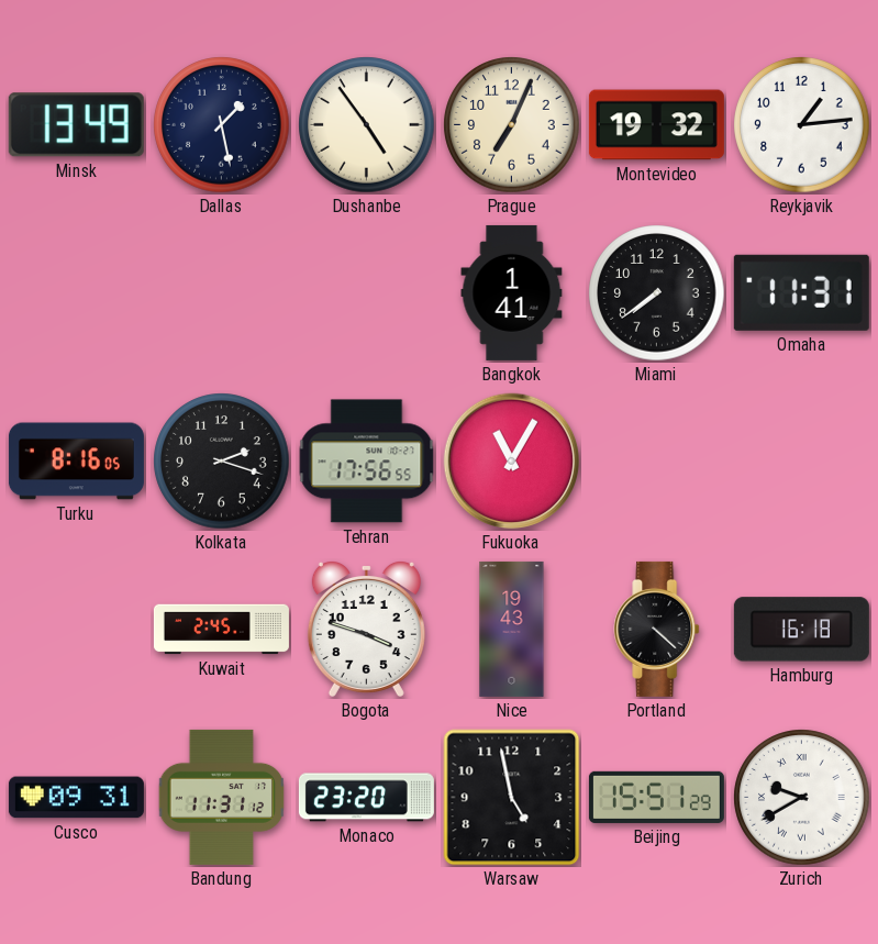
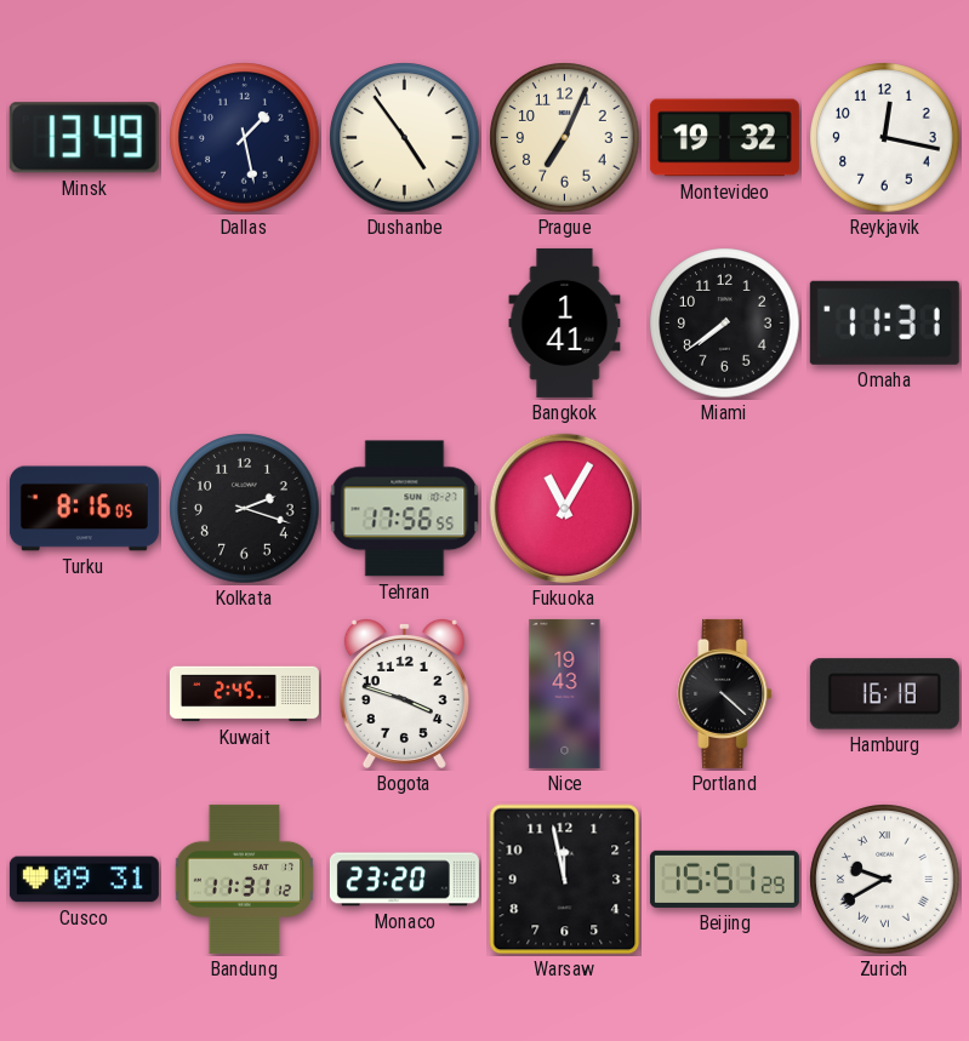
Reykjavik: 1:14 -> 12:17 (885, 138)
Warsaw: 4:58 -> 11:58 (565, 880)
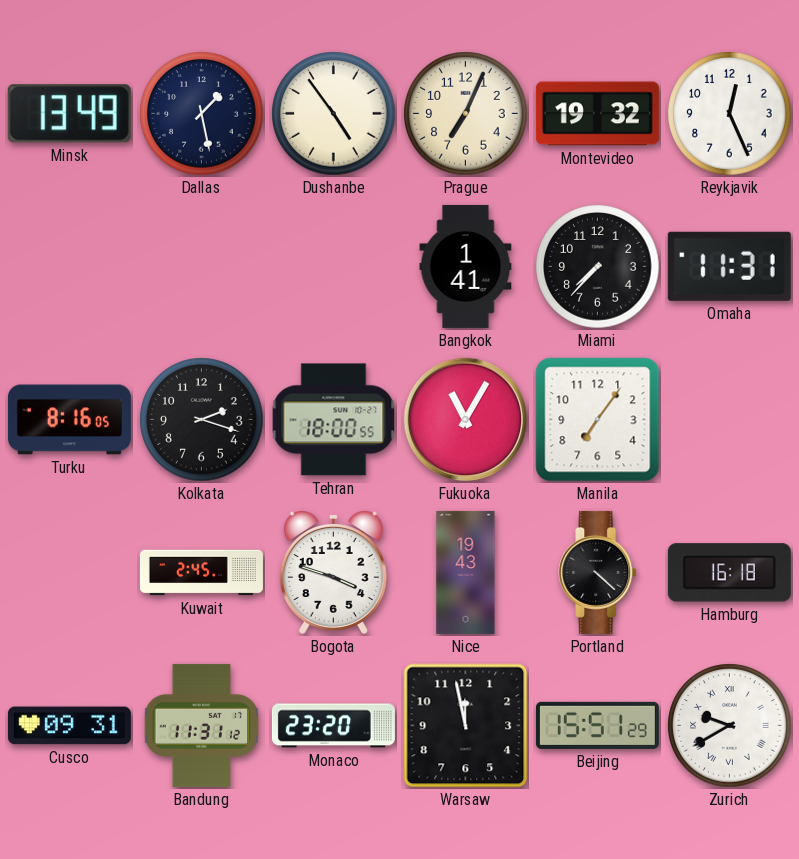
Reykjavik: 12:17 -> 12:26 (730, 114)
Miami: 7:39 -> 7:37 (598, 267)
Tehran: 17:56 -> 18:00 (334, 420)
Manila: none -> 7:06 (598, 420)
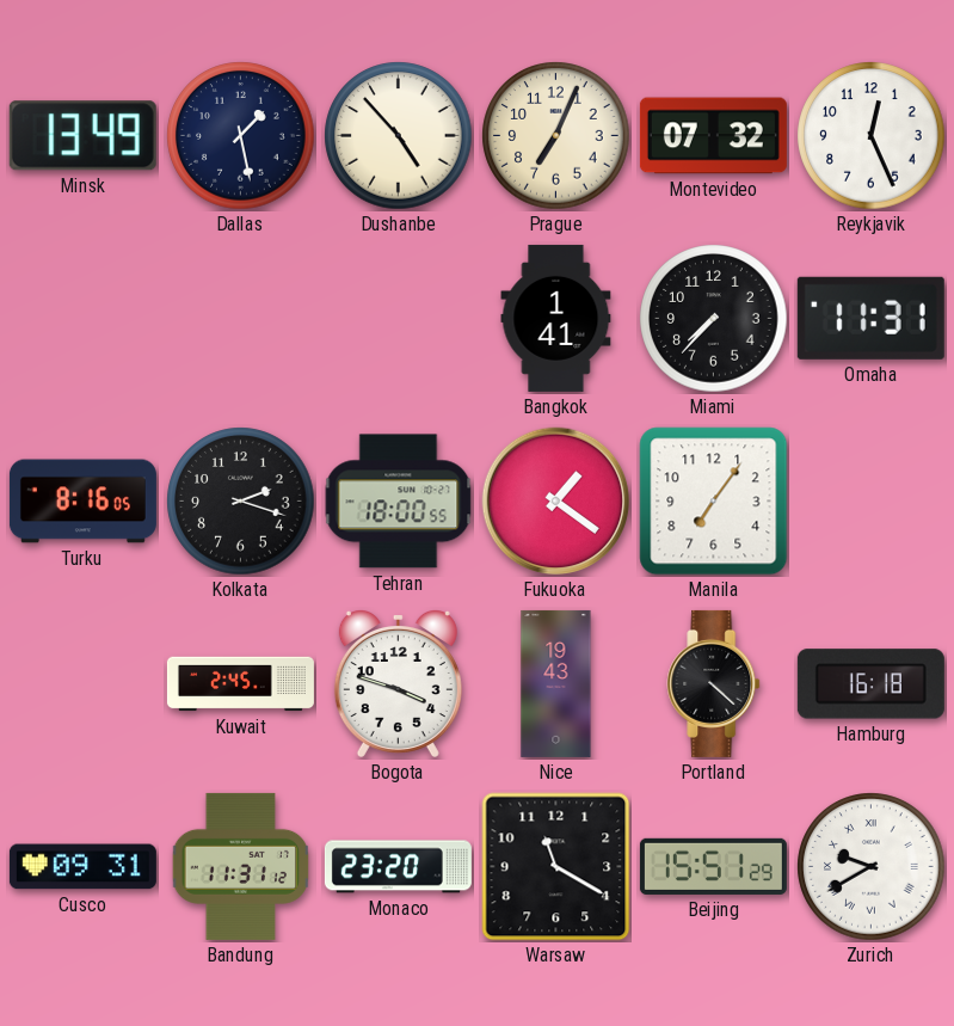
Dushanbe: 4:54 -> 4:53 (399, 136)
Montevideo: 19:32 -> 07:32 (713, 136)
Fukuoka: 11:05 -> 1:21 (556, 502)
Warsaw: 11:58 -> 11:20 (556, 867)
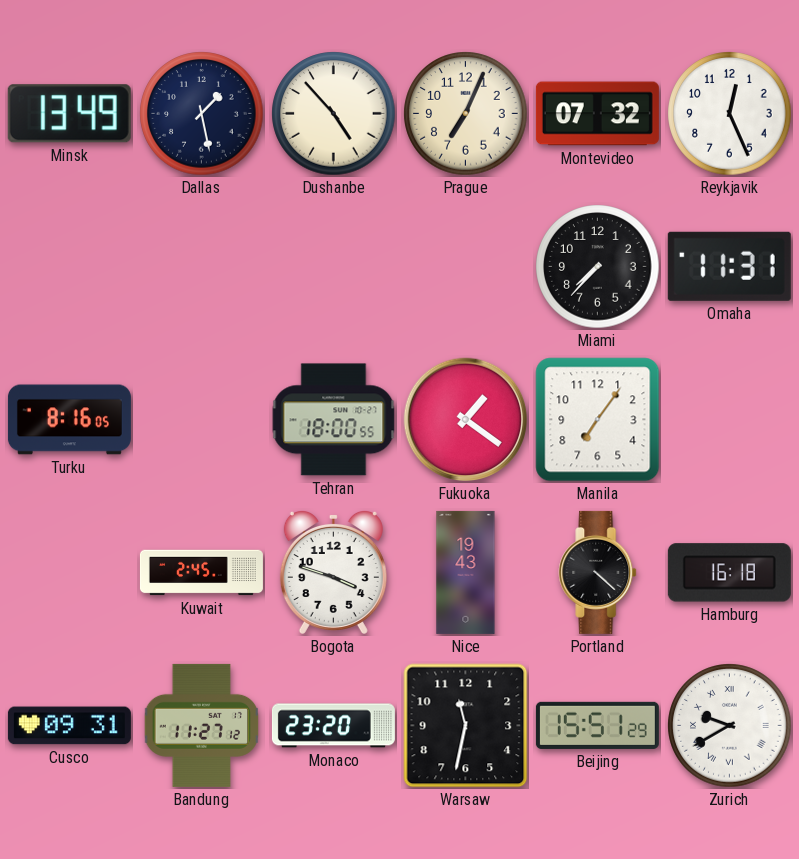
Bangkok: 1:41 -> none (556, 318)
Kolkata: 2:18 -> none (241, 502)
Bandung: 11:31 -> 11:27 (202, 725)
Warsaw: 11:20 -> 11:32 (466, 726)
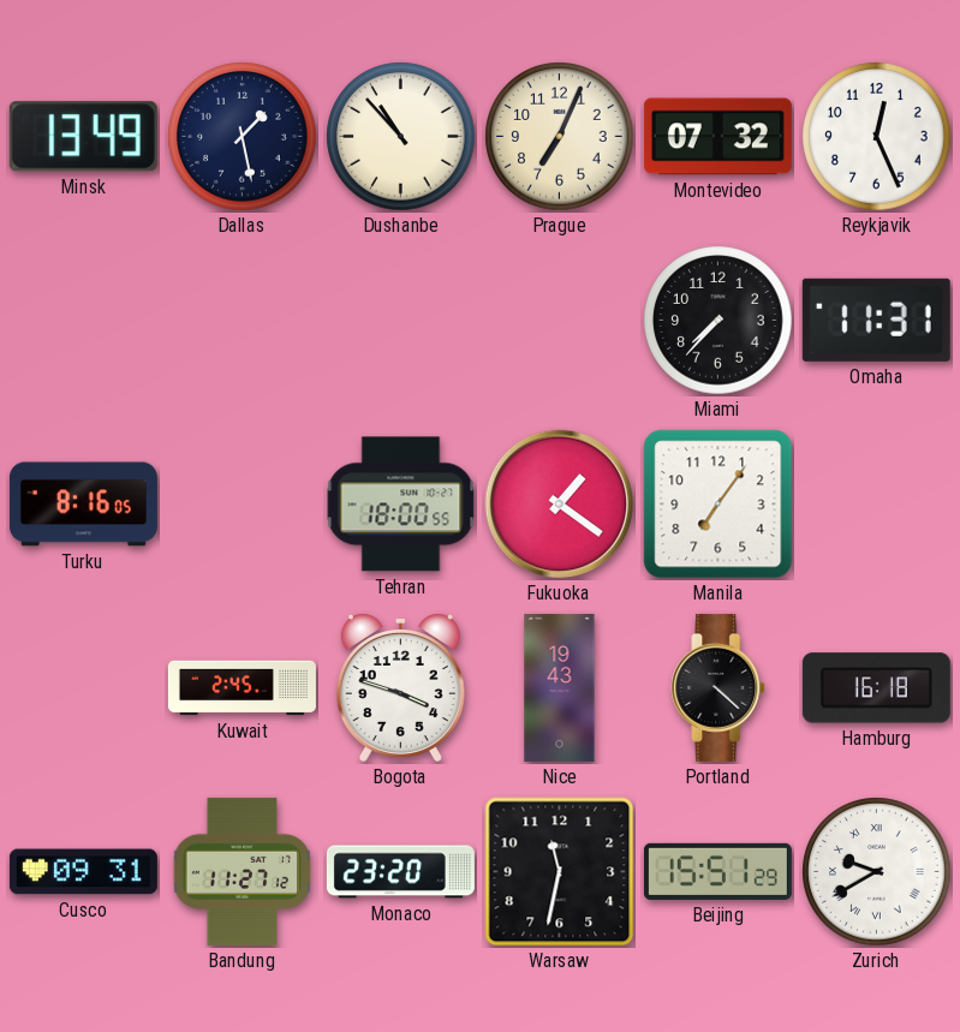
Dushanbe: 4:53 -> 10:53 (401, 137)
